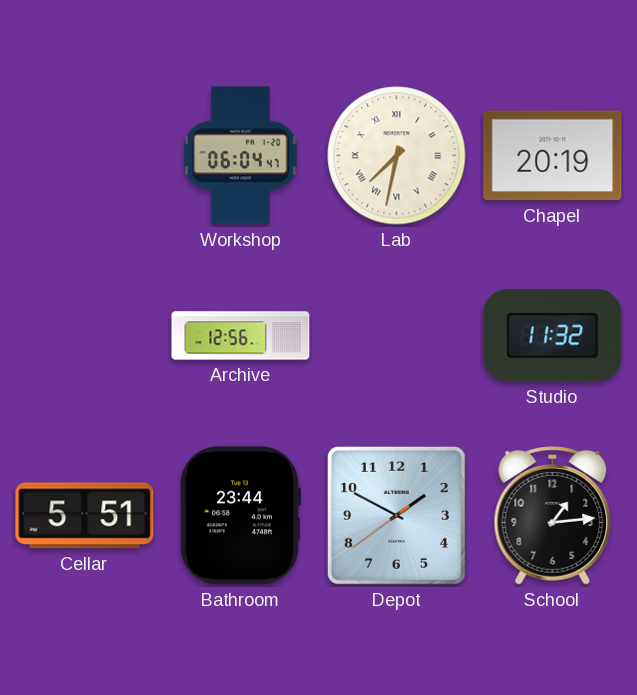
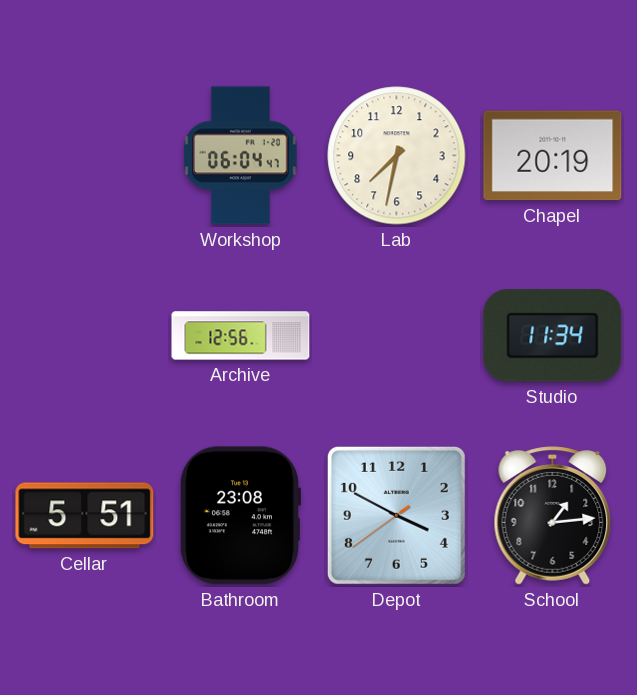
Lab numerals: Roman -> Arabic (397, 156)
Studio: 11:32 -> 11:34 (553, 336)
Bathroom: 23:44 -> 23:08 (239, 516)
Depot: 1:49 -> 3:49 (396, 515)
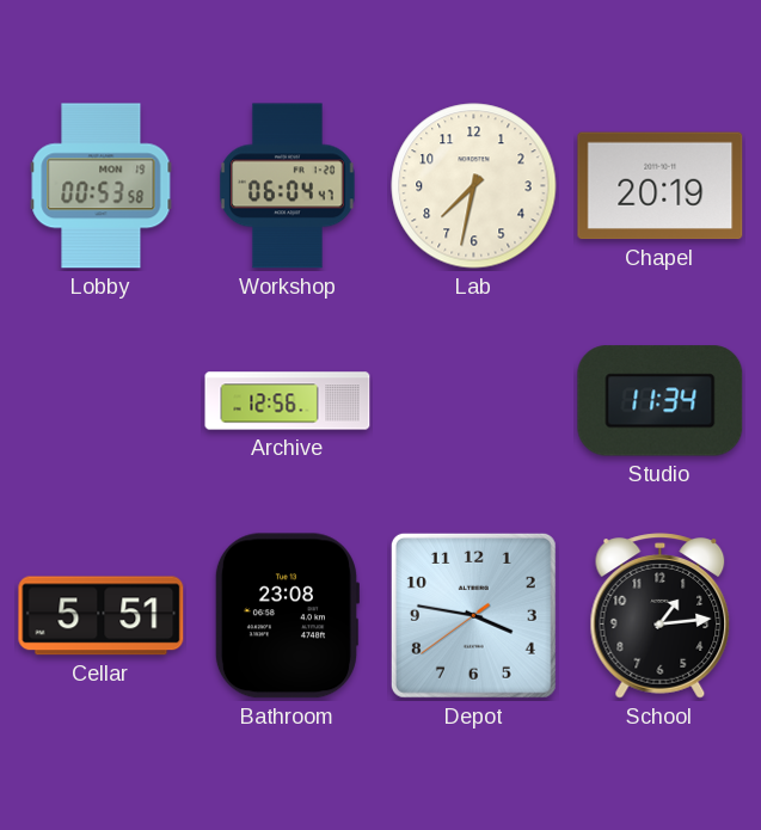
Lobby: none -> 00:53 (102, 186)
Depot: 3:49 -> 3:46 (473, 615)
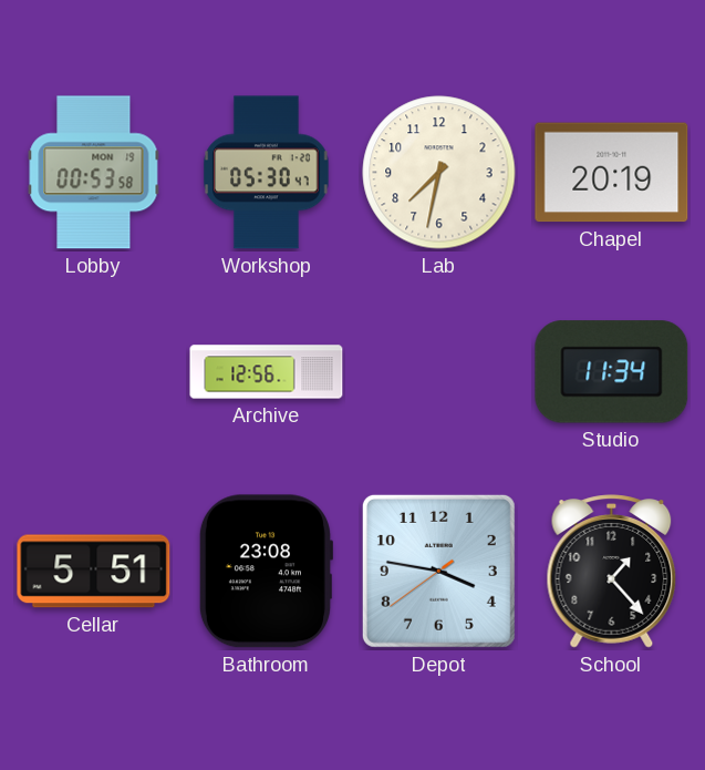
Workshop: 06:04 -> 05:30 (267, 173)
School: 1:14 -> 1:23 (612, 572)
